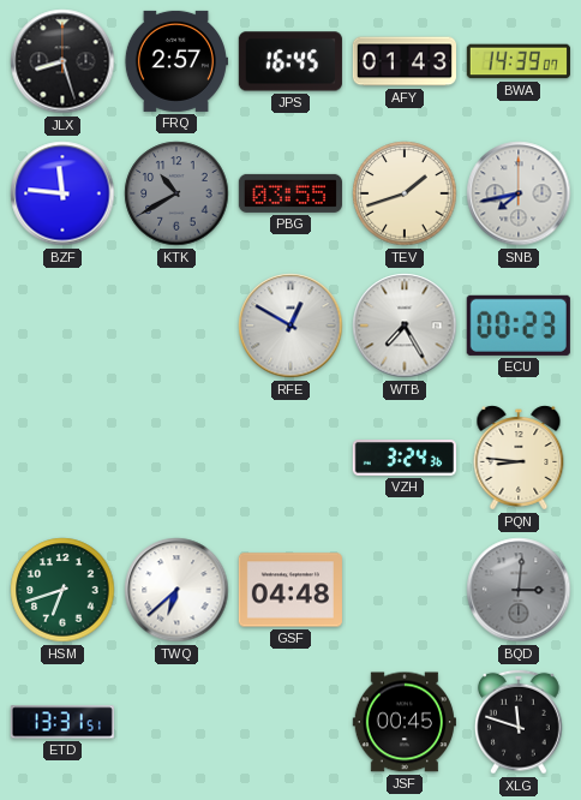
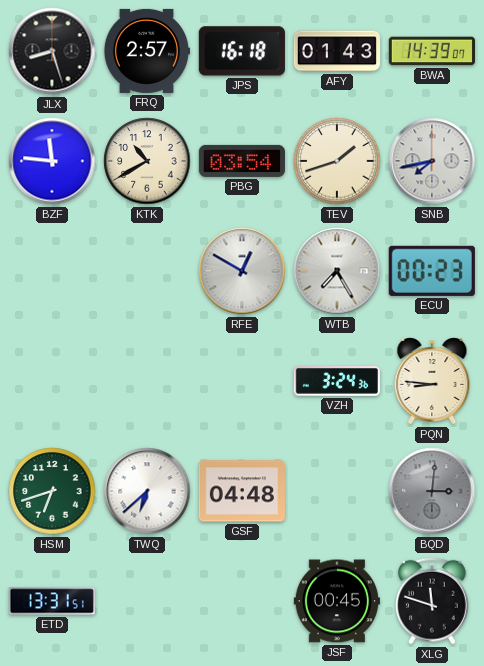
JPS: 16:45 -> 16:18 (242, 51)
KTK dial: grey -> cream (147, 161)
PBG: 03:55 -> 03:54 (242, 161)
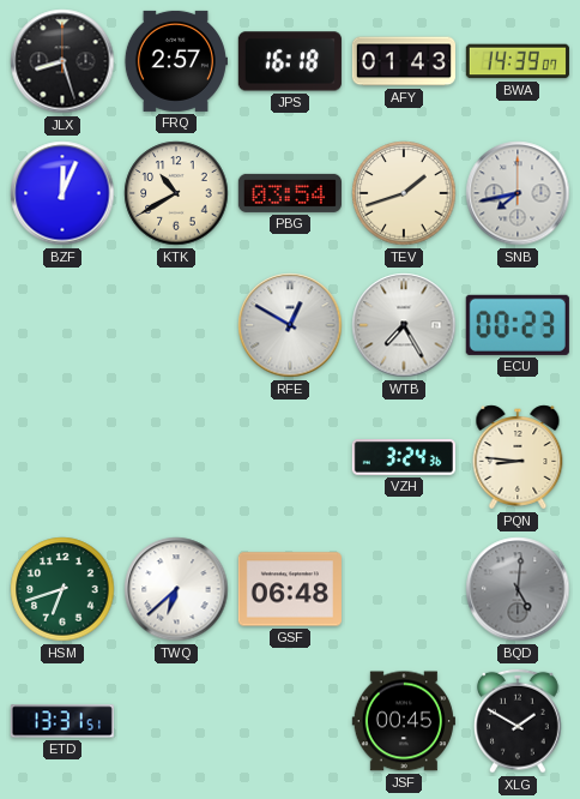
BZF: 11:46 -> 12:04 (62, 193)
GSF: 04:48 -> 06:48 (290, 589)
BQD: 3:01 -> 5:01 (518, 589)
XLG: 11:48 -> 1:50 (519, 721)
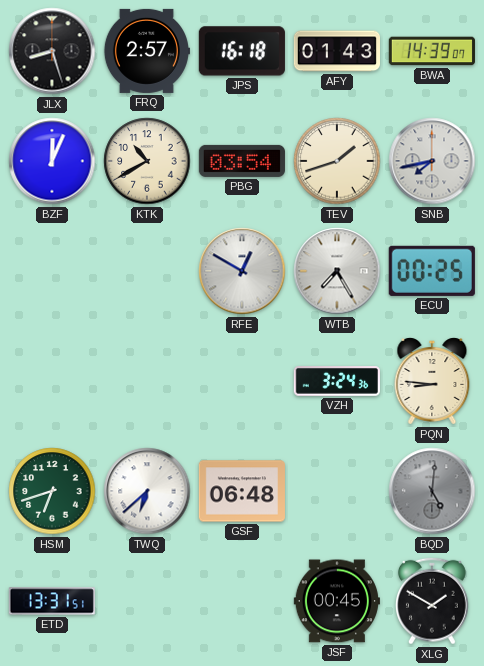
ECU: 00:23 -> 00:25 (432, 271)
